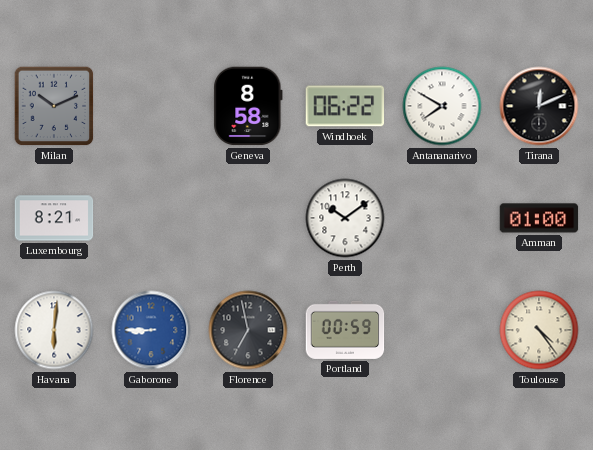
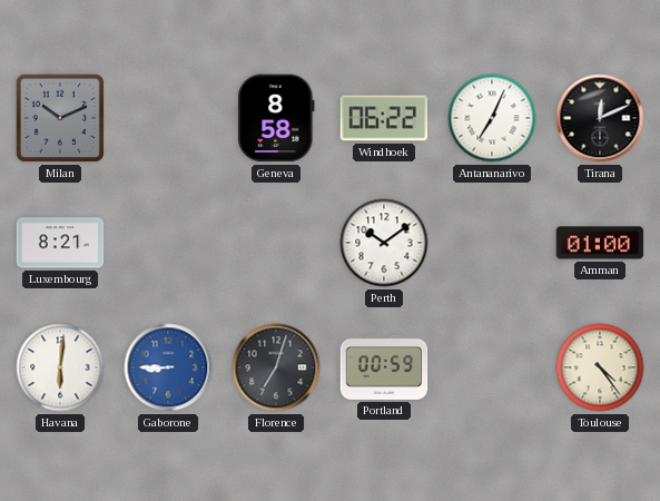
Antananarivo: 7:50 -> 7:04 (492, 118)
Florence: 6:58 -> 7:03 (276, 367)
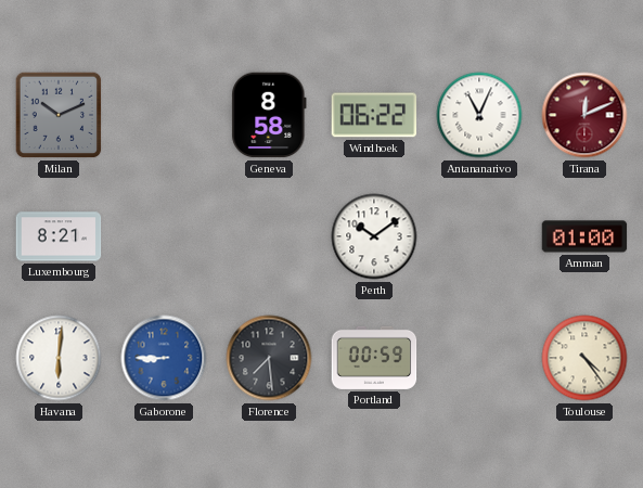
Antananarivo: 7:04 -> 11:04 (479, 115)
Tirana dial: black -> burgundy (584, 115)
Florence: 7:03 -> 7:29 (269, 358)
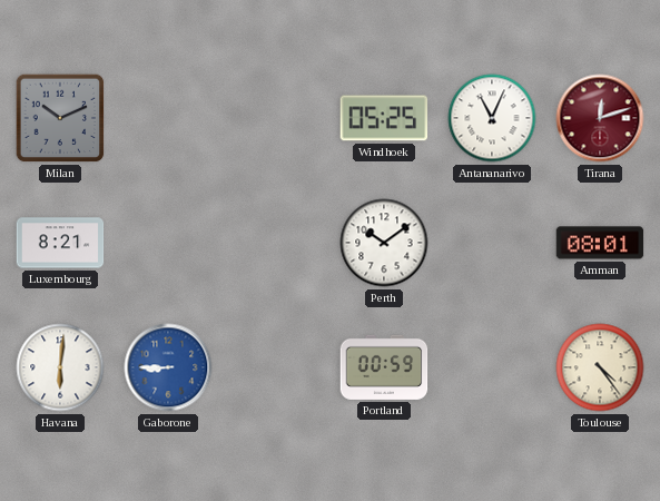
Geneva: 8:58 -> none (269, 115)
Windhoek: 06:22 -> 05:25 (384, 118)
Tirana: 12:11 -> 12:12 (600, 118)
Amman: 01:00 -> 08:01 (600, 243)
Florence: 7:29 -> none (269, 358)
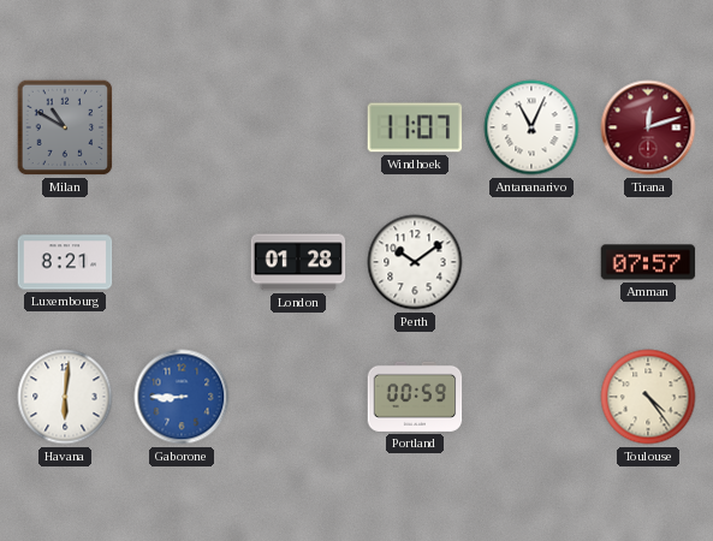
Milan: 10:11 -> 10:50 (65, 127)
Windhoek: 05:25 -> 11:07 (415, 127)
London: none -> 01:28 (298, 262)
Amman: 08:01 -> 07:57 (648, 262)
